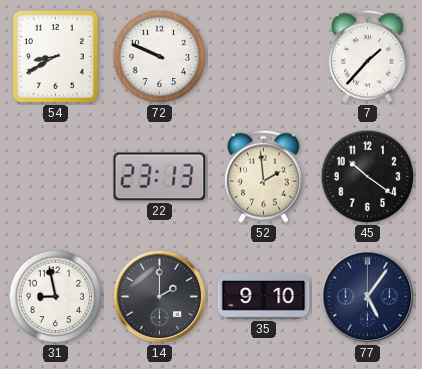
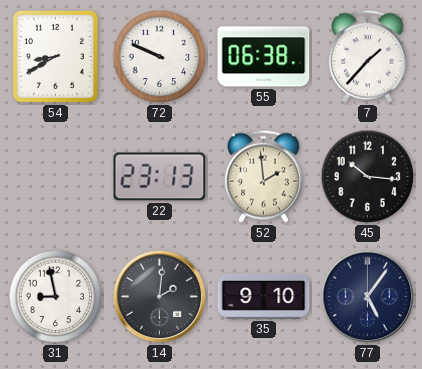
55: none -> 06:38 (264, 57)
45: 10:21 -> 10:16 (368, 177)
14: 2:00 -> 2:01 (160, 297)
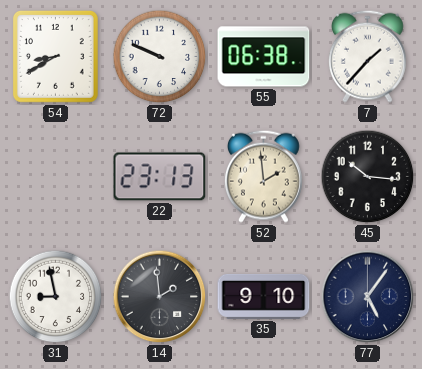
14: 2:01 -> 1:59 (160, 297)
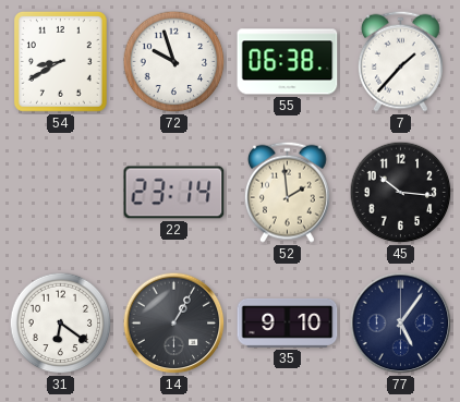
72: 9:49 -> 9:57 (174, 62)
22: 23:13 -> 23:14 (174, 193)
31: 8:58 -> 6:21 (61, 324)
14: 1:59 -> 1:05 (174, 324)
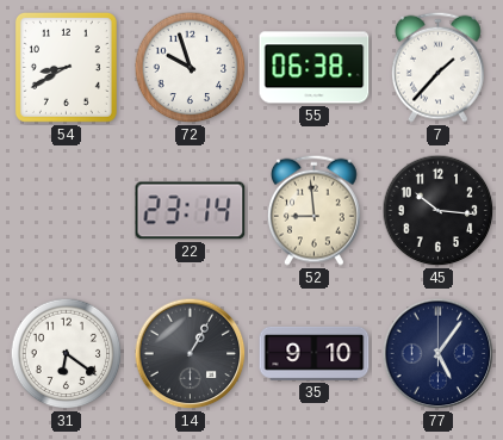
52: 1:59 -> 8:59 (313, 210)
